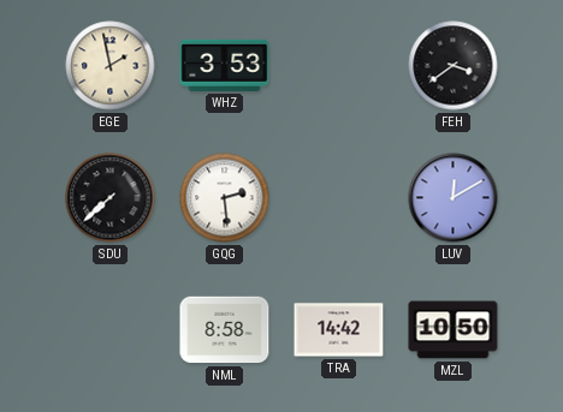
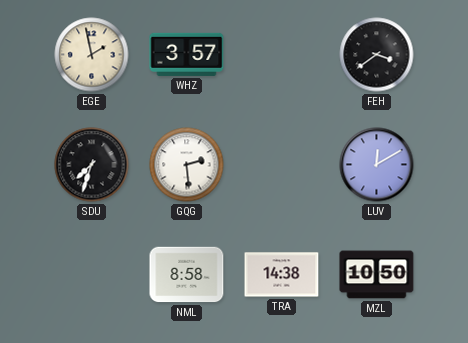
WHZ: 3:53 -> 3:57 (187, 54)
SDU: 7:38 -> 7:33 (92, 165)
TRA: 14:42 -> 14:38 (282, 275)
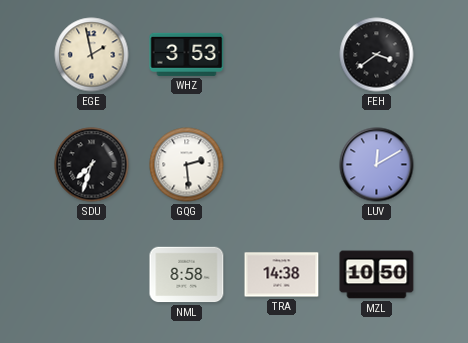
WHZ: 3:57 -> 3:53 (187, 54)
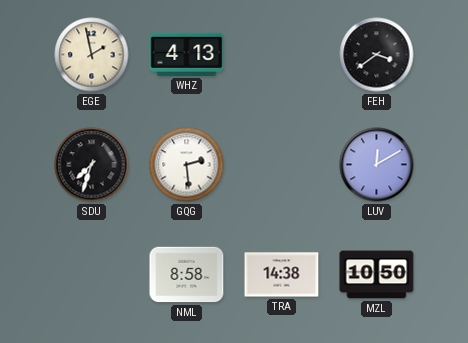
WHZ: 3:53 -> 4:13 (187, 54)
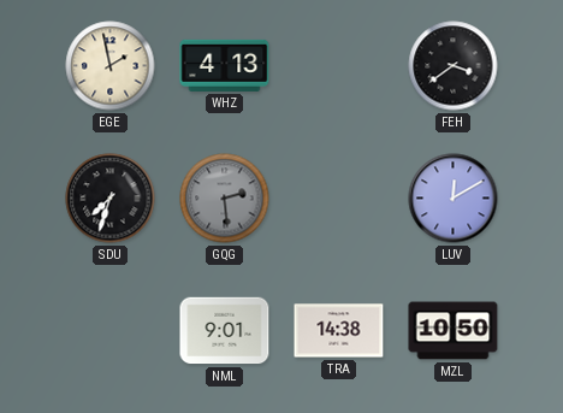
GQG dial: white -> grey (225, 199)
NML: 8:58 -> 9:01 (225, 331)
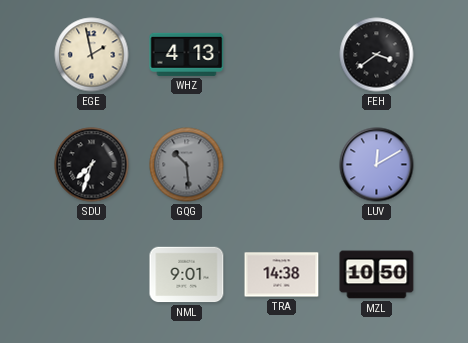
GQG: 2:29 -> 10:29 (187, 165)
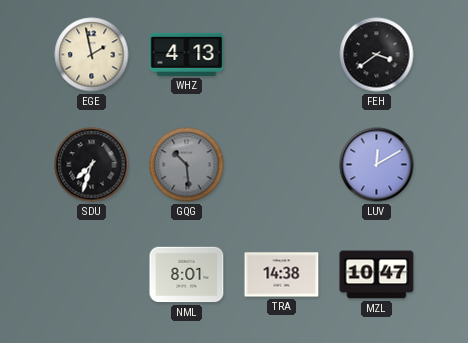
NML: 9:01 -> 8:01 (187, 275)
MZL: 10:50 -> 10:47 (377, 275)
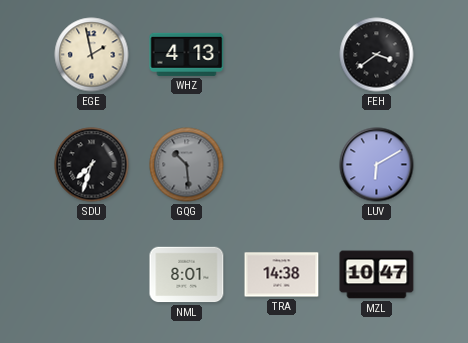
LUV: 12:10 -> 6:10 (377, 165)
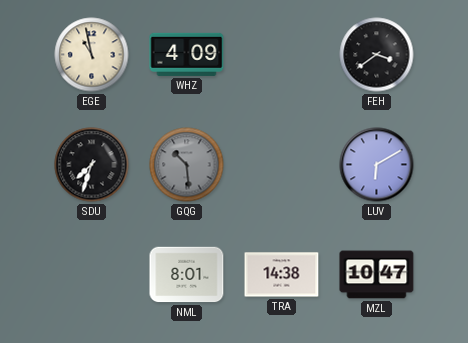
EGE: 1:58 -> 10:58 (92, 55)
WHZ: 4:13 -> 4:09 (187, 54)
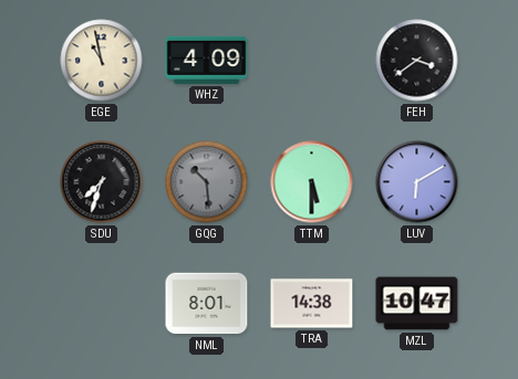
TTM: none -> 5:30 (312, 182)
